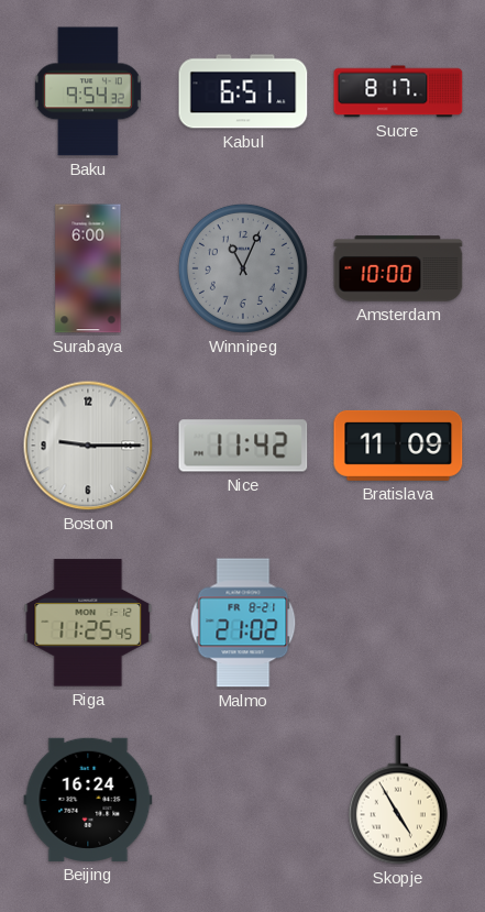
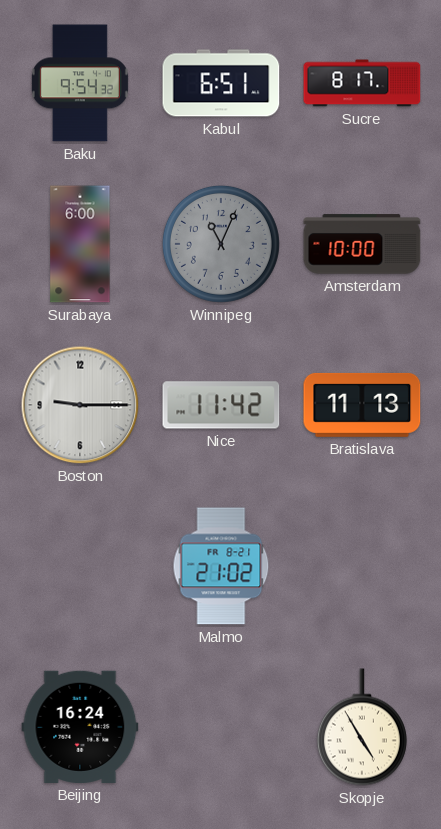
Bratislava: 11:09 -> 11:13 (362, 405)
Riga: 11:25 -> none (88, 623)
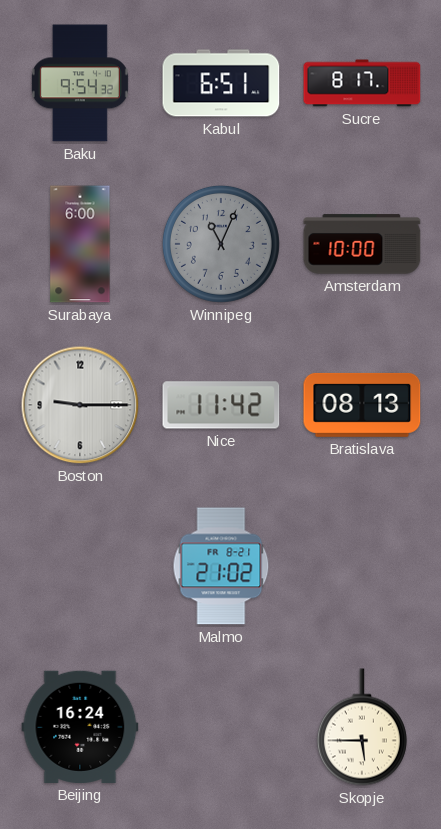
Bratislava: 11:13 -> 08:13 (362, 405)
Skopje: 4:55 -> 5:45 (362, 727)
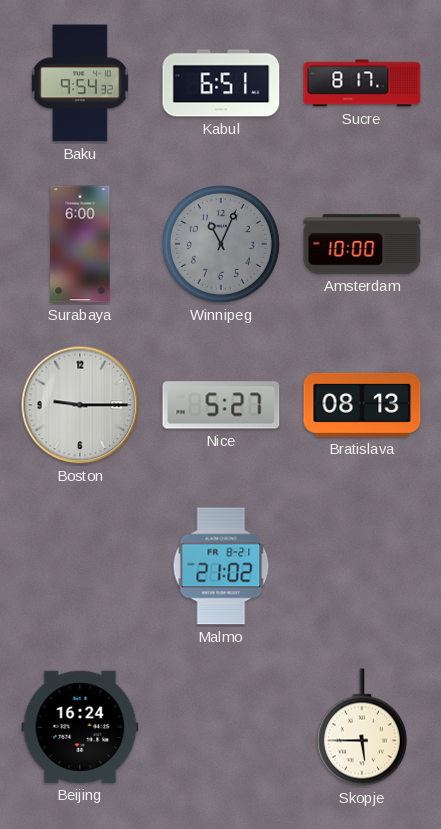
Nice: 11:42 -> 5:27 (221, 405)
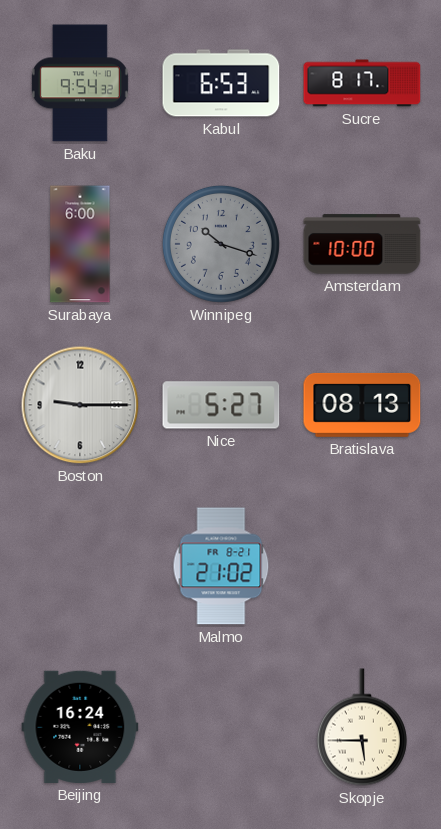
Kabul: 6:51 -> 6:53 (221, 83)
Winnipeg: 11:04 -> 10:18 (221, 244)
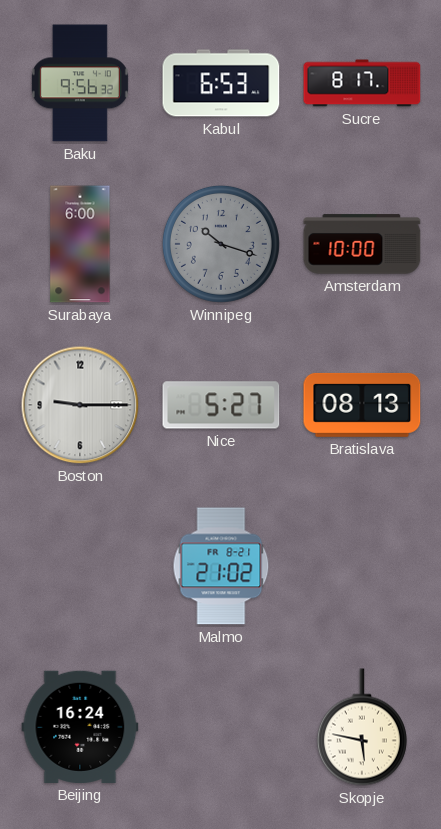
Baku: 9:54 -> 9:56 (80, 83)
Skopje: 5:45 -> 5:47 (362, 727)
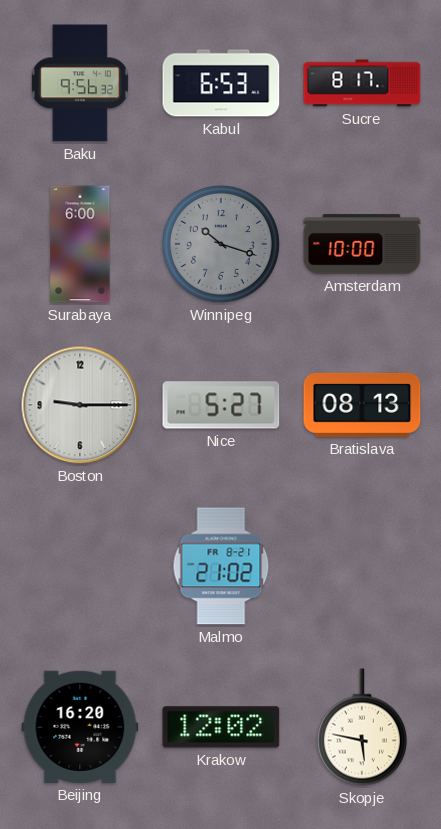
Beijing: 16:24 -> 16:20 (80, 727)
Krakow: none -> 12:02 (221, 727)
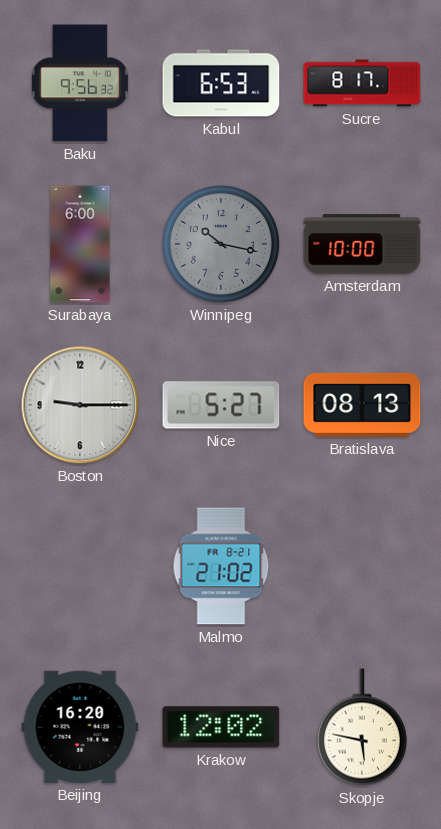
Winnipeg: 10:18 -> 10:17 (221, 244)
